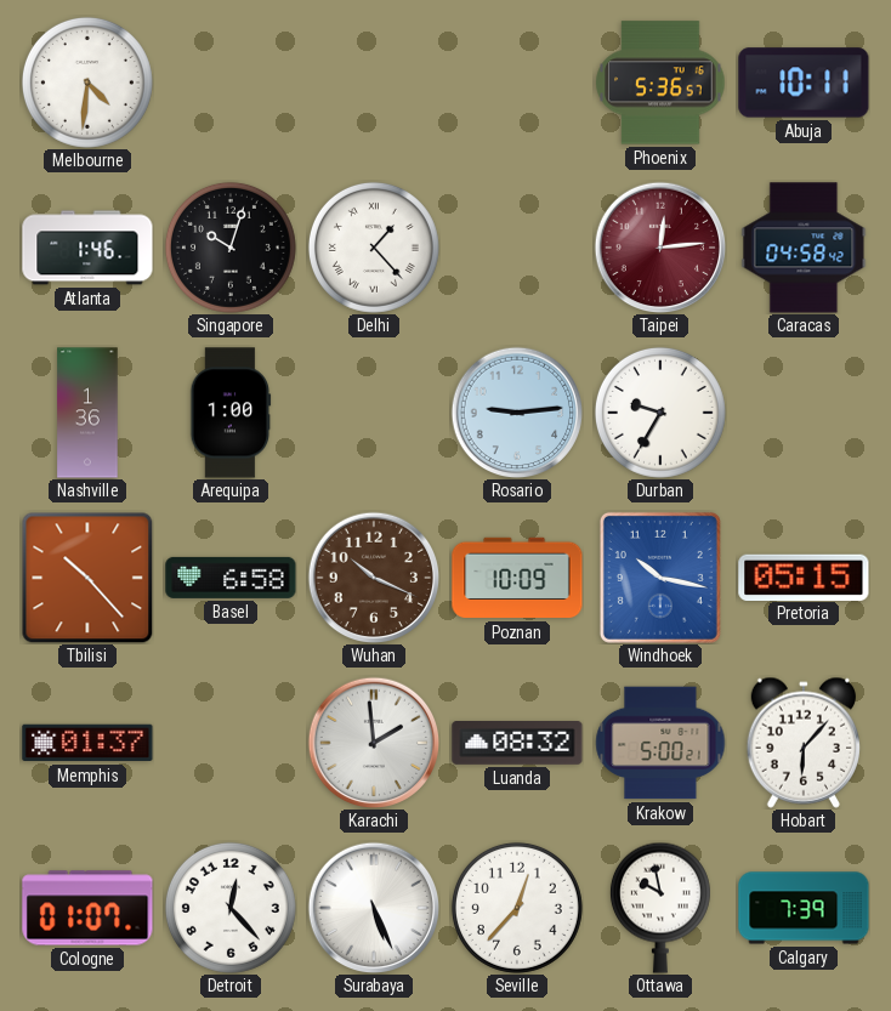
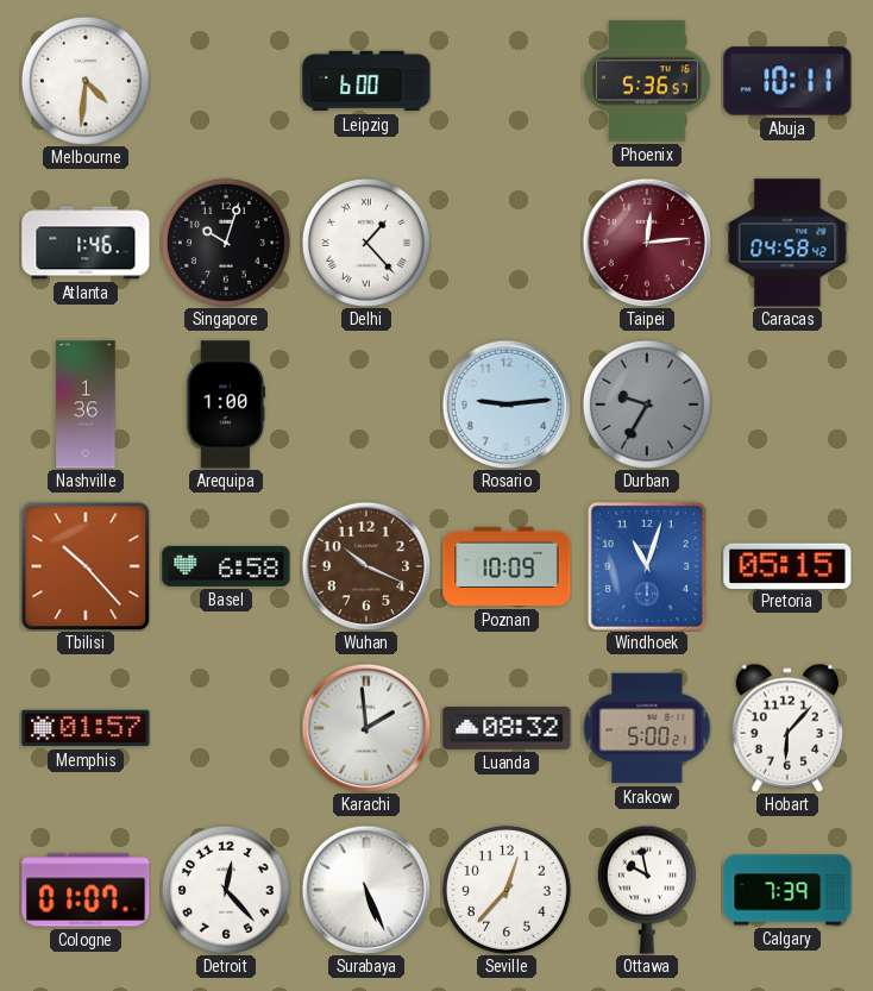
Leipzig: none -> 6:00 (366, 81)
Durban dial: white -> grey (647, 404)
Windhoek: 10:17 -> 11:03 (647, 566)
Memphis: 01:37 -> 01:57 (86, 728)
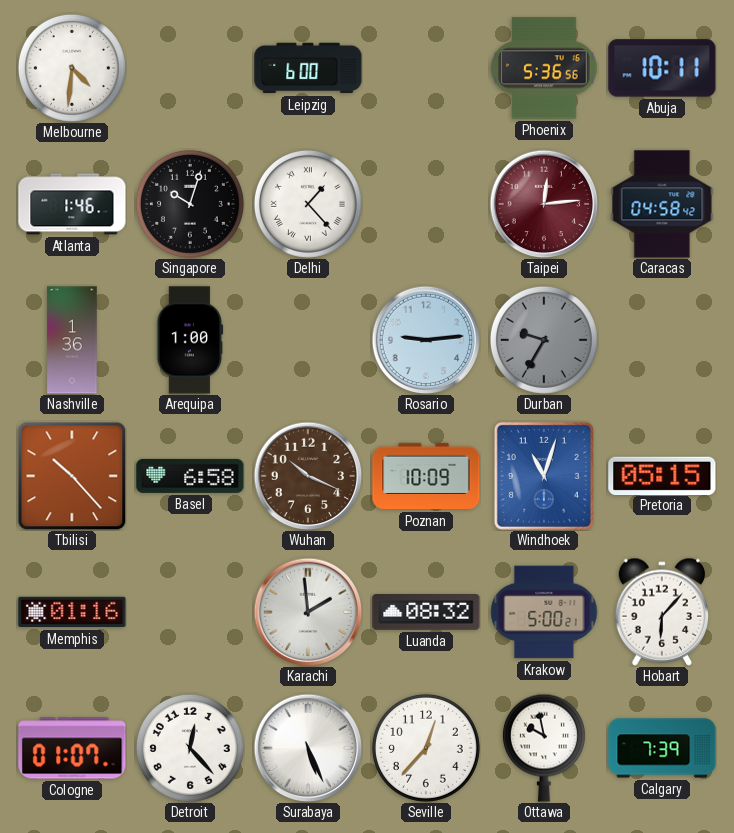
Phoenix: 5:36:57 -> 5:36:56 (544, 68)
Memphis: 01:57 -> 01:16 (72, 612)
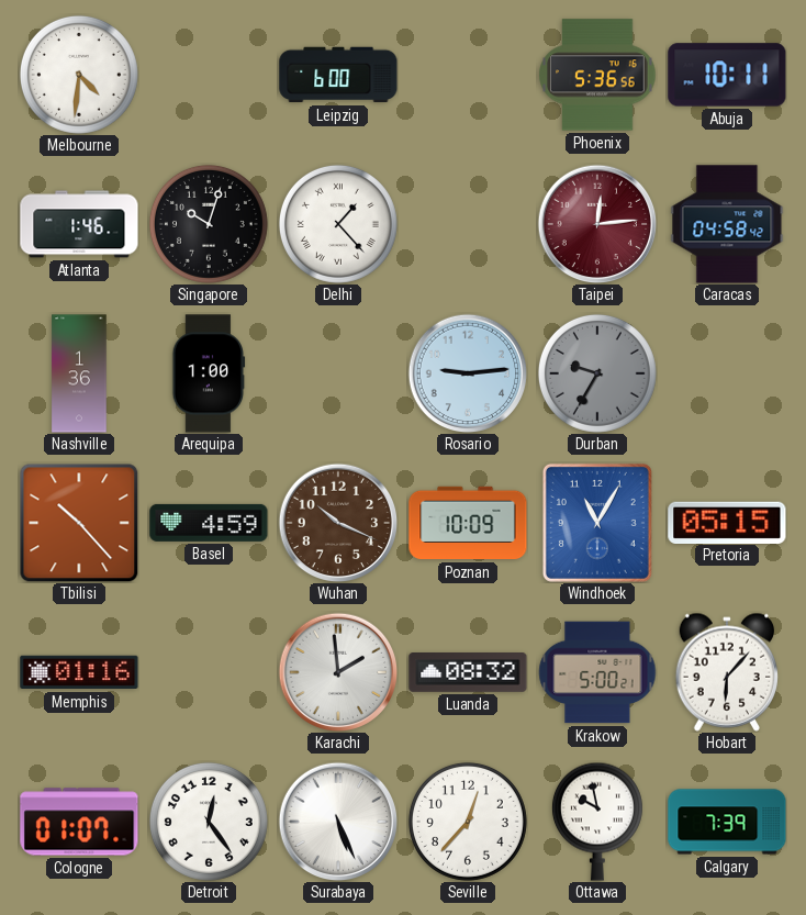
Basel: 6:58 -> 4:59 (209, 523)
Windhoek: 11:03 -> 11:05 (597, 523)
Detroit: 12:23 -> 12:24 (209, 822)
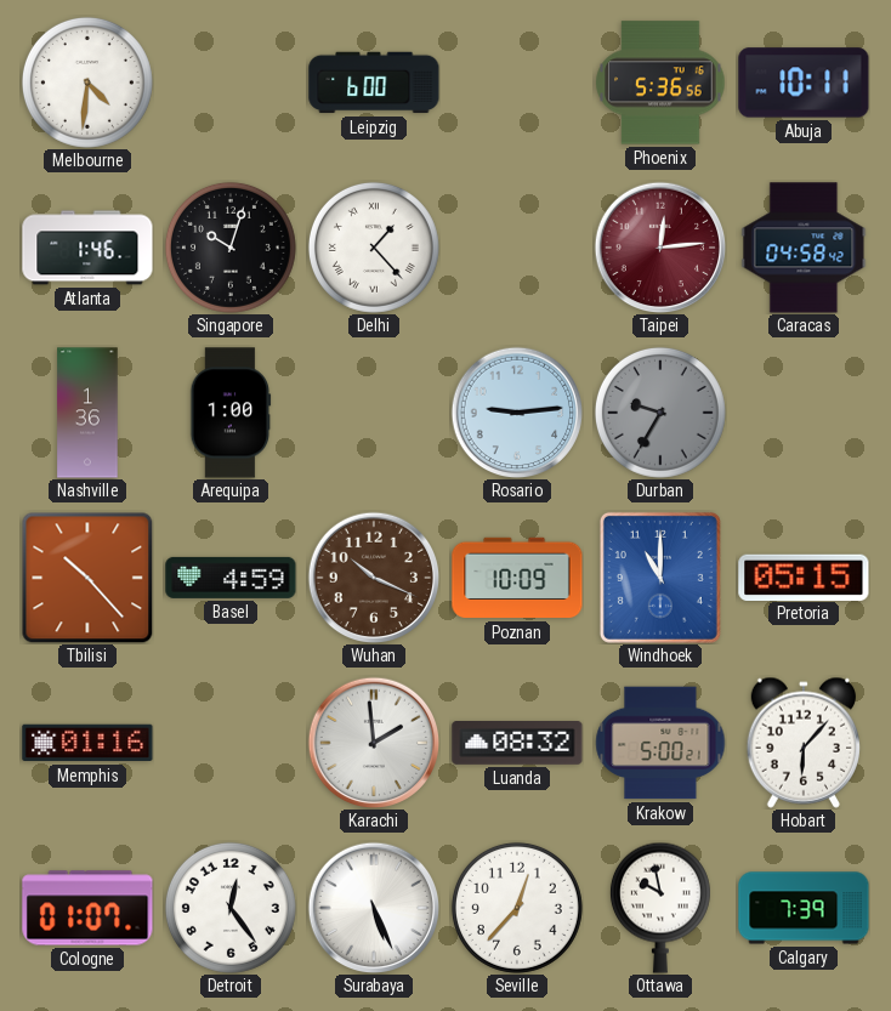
Windhoek: 11:05 -> 11:00 (660, 578)
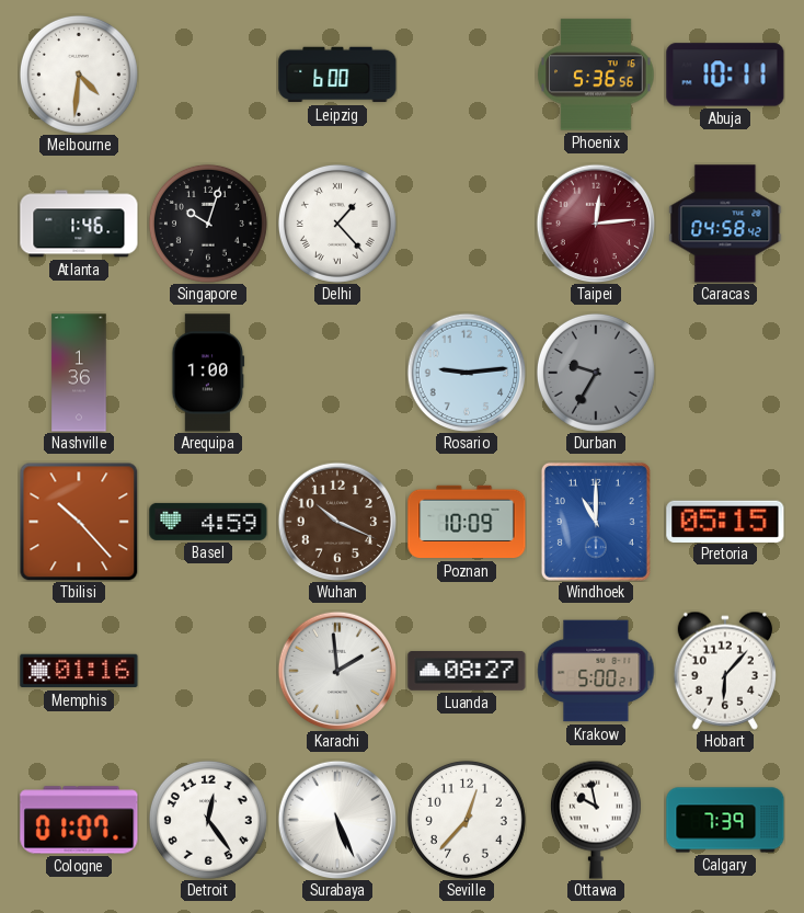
Luanda: 08:32 -> 08:27 (467, 672)
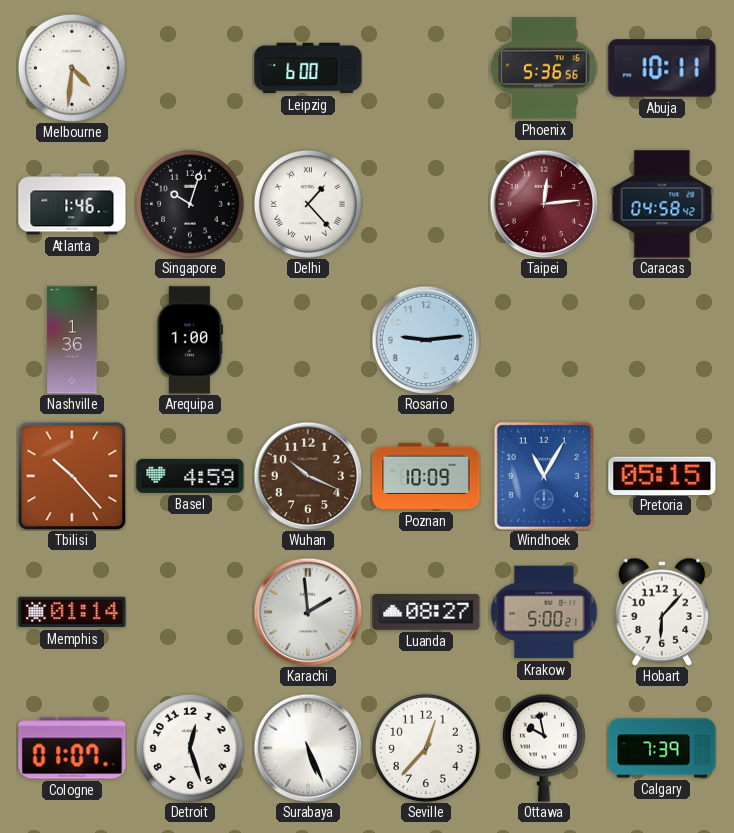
Durban: 9:35 -> none (596, 373)
Windhoek: 11:00 -> 11:05 (544, 476)
Memphis: 01:16 -> 01:14 (72, 612)
Detroit: 12:24 -> 12:27 (190, 748)
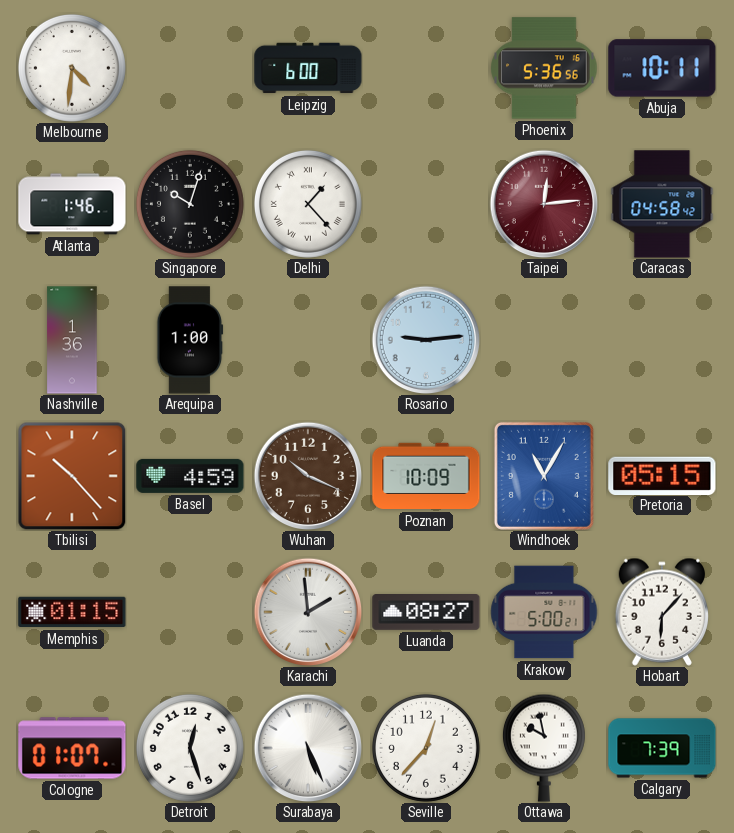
Memphis: 01:14 -> 01:15 (72, 612)
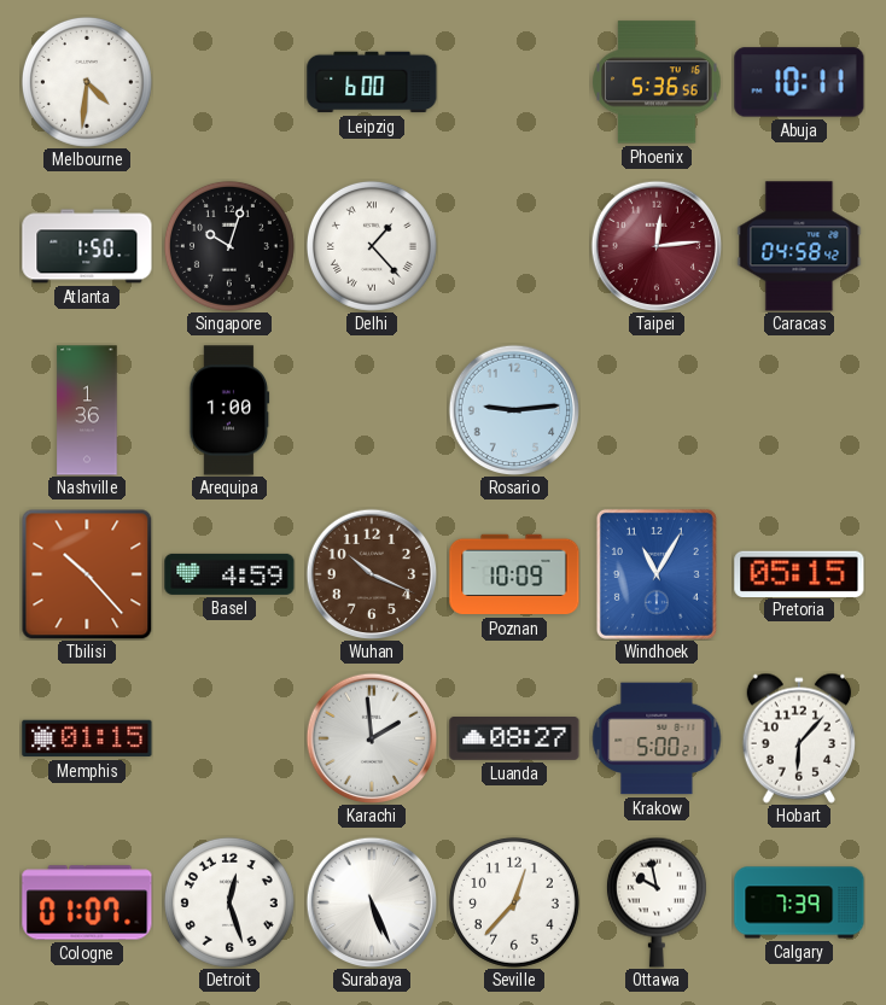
Atlanta: 1:46 -> 1:50 (87, 246)
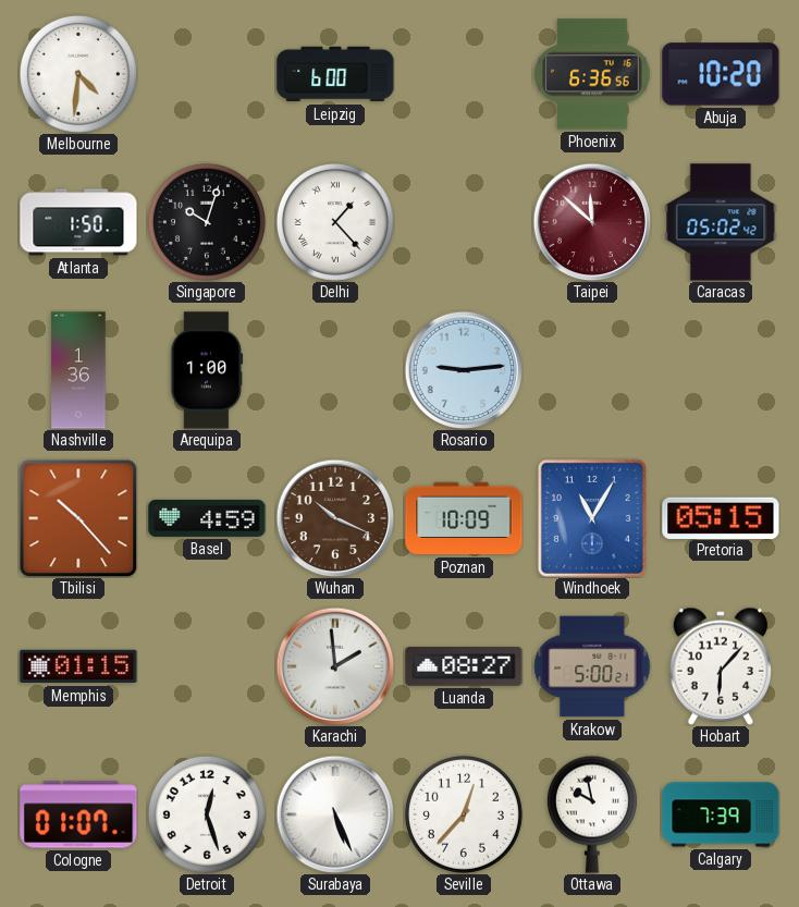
Phoenix: 5:36 -> 6:36 (592, 74)
Abuja: 10:11 -> 10:20 (721, 74)
Taipei: 12:14 -> 11:52 (592, 222)
Caracas: 04:58 -> 05:02 (721, 222)
